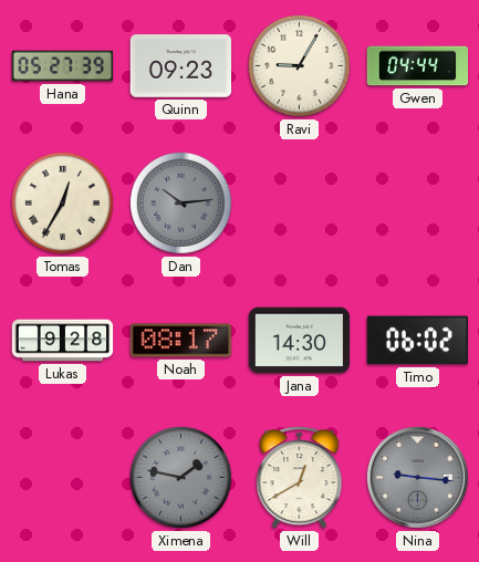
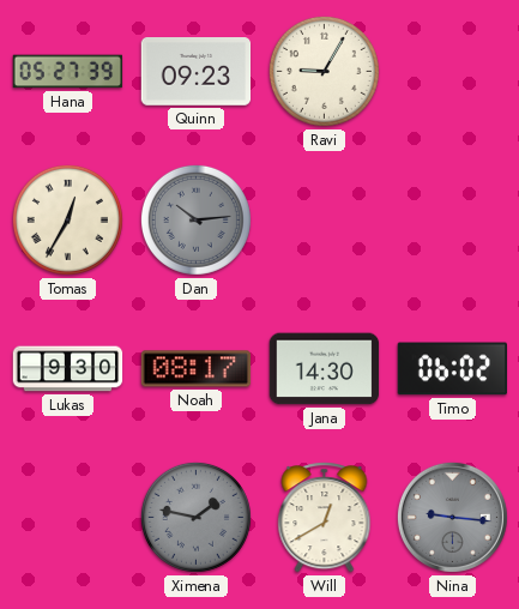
Gwen: 04:44 -> none (418, 66)
Lukas: 9:28 -> 9:30 (68, 369)
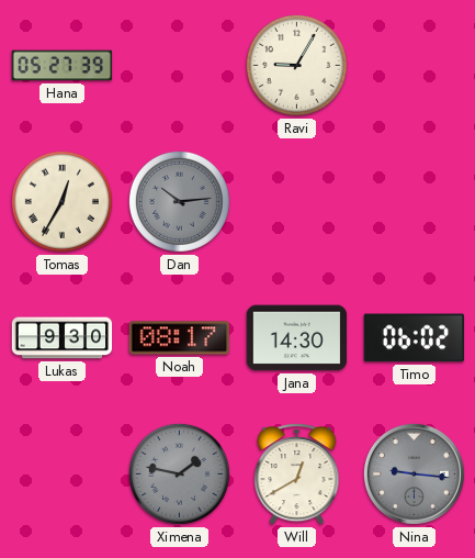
Quinn: 09:23 -> none (197, 72)
